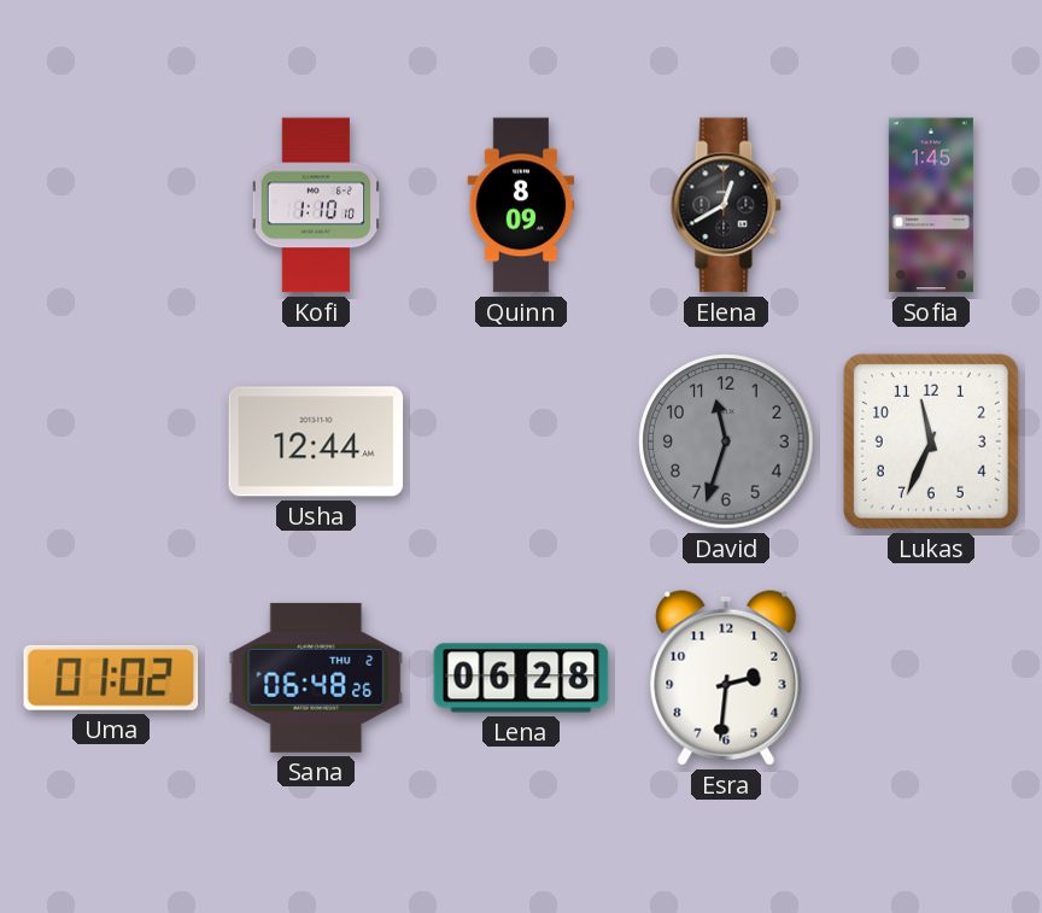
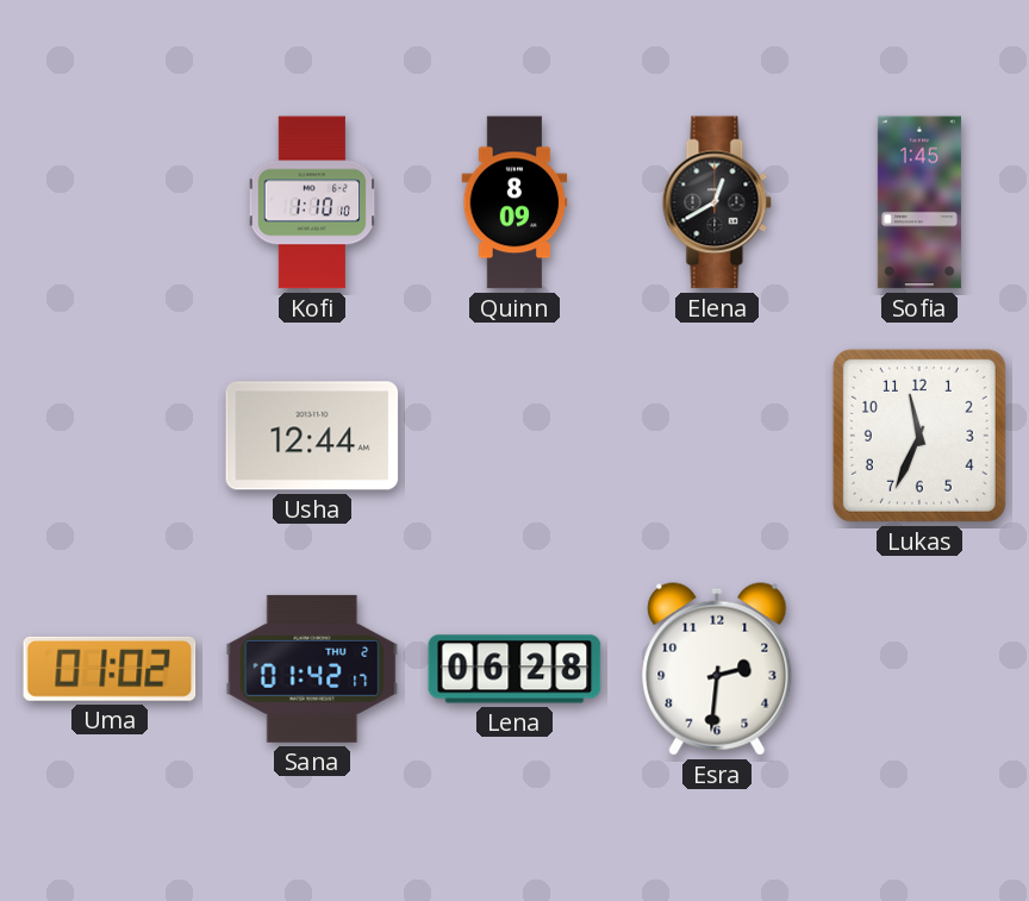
David: 11:33 -> none (726, 441)
Sana: 06:48 -> 01:42 (312, 669)
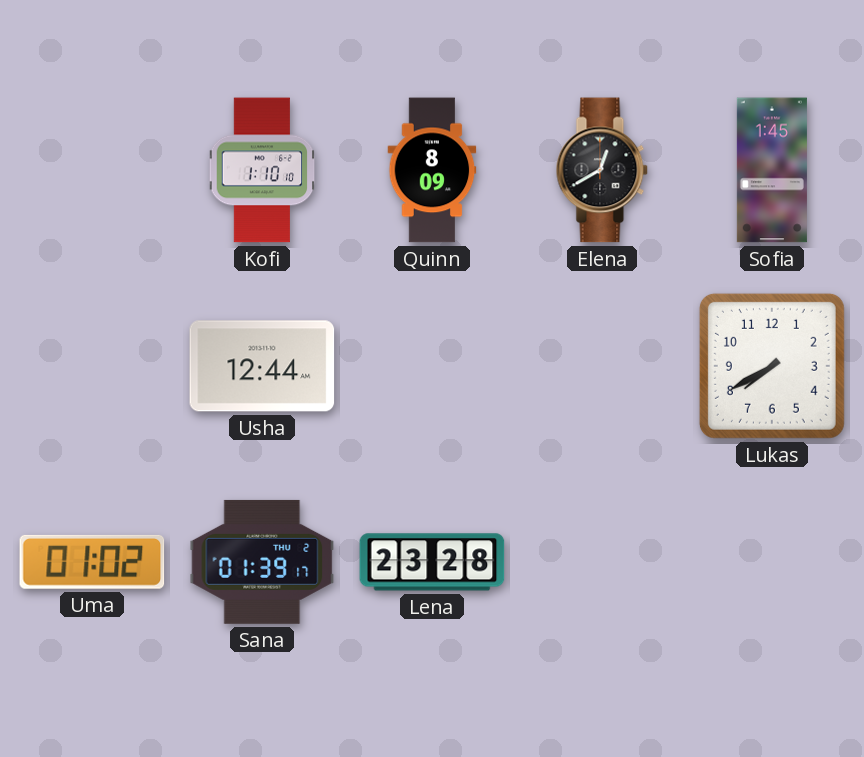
Lukas: 11:34 -> 7:40 (772, 366)
Sana: 01:42 -> 01:39 (262, 562)
Lena: 06:28 -> 23:28 (432, 562)
Esra: 2:31 -> none (717, 669)
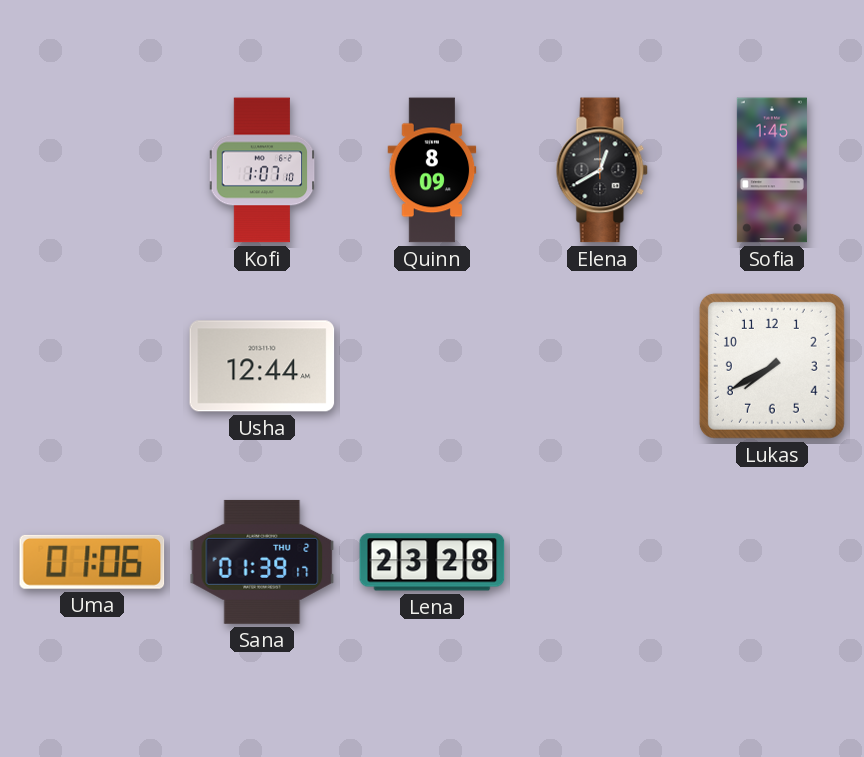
Kofi: 1:10 -> 1:07 (262, 170)
Uma: 01:02 -> 01:06 (92, 562)
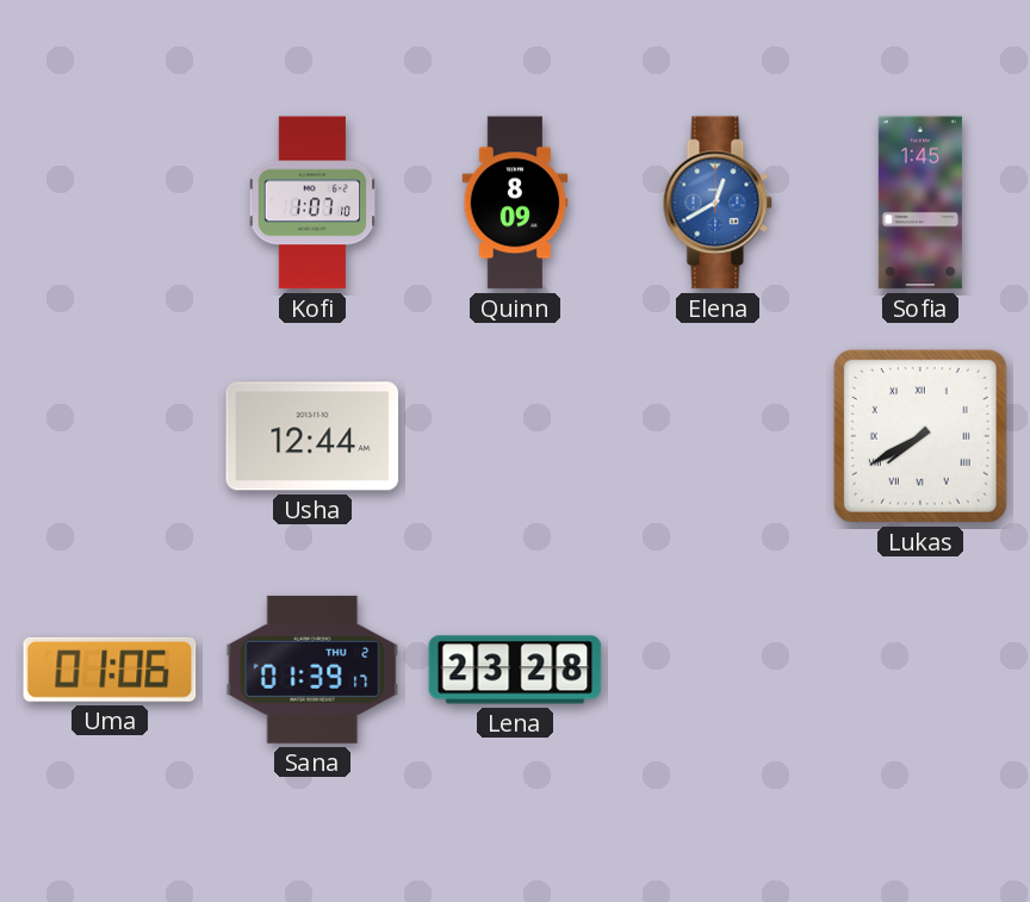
Elena dial: black -> blue (718, 203)
Lukas numerals: Arabic -> Roman (920, 436)
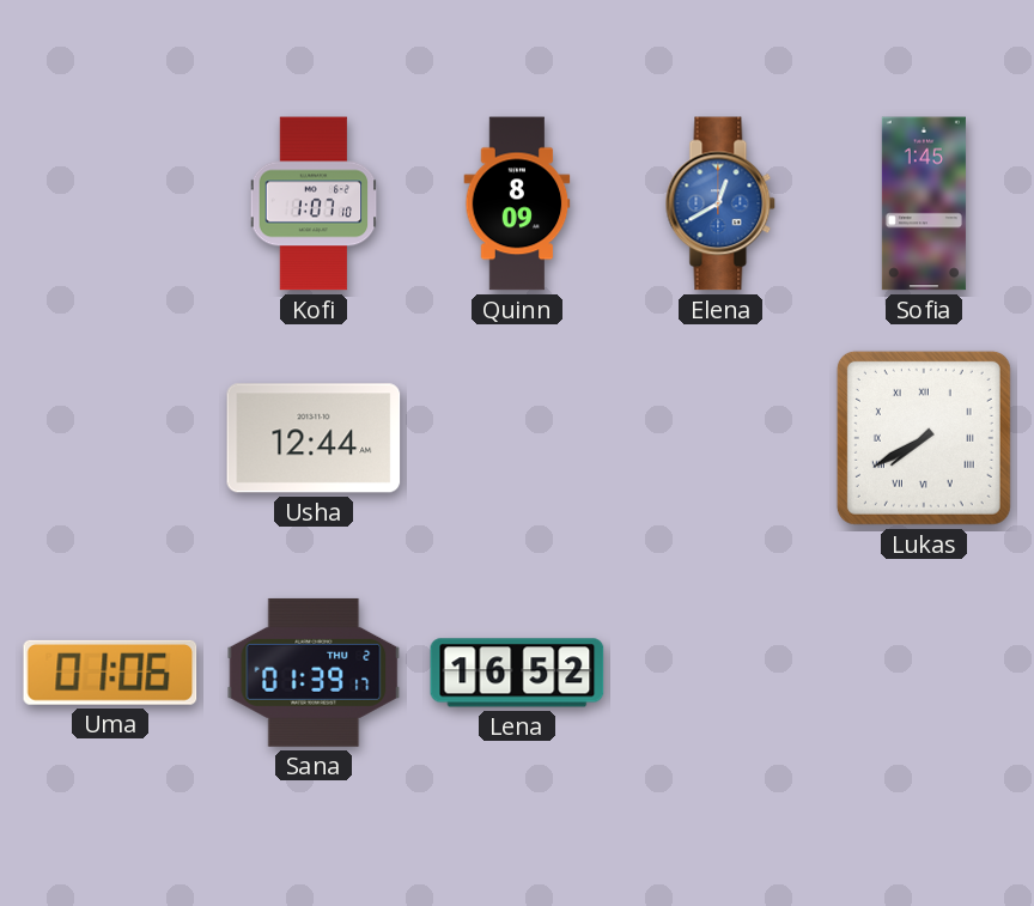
Lena: 23:28 -> 16:52 (517, 673)
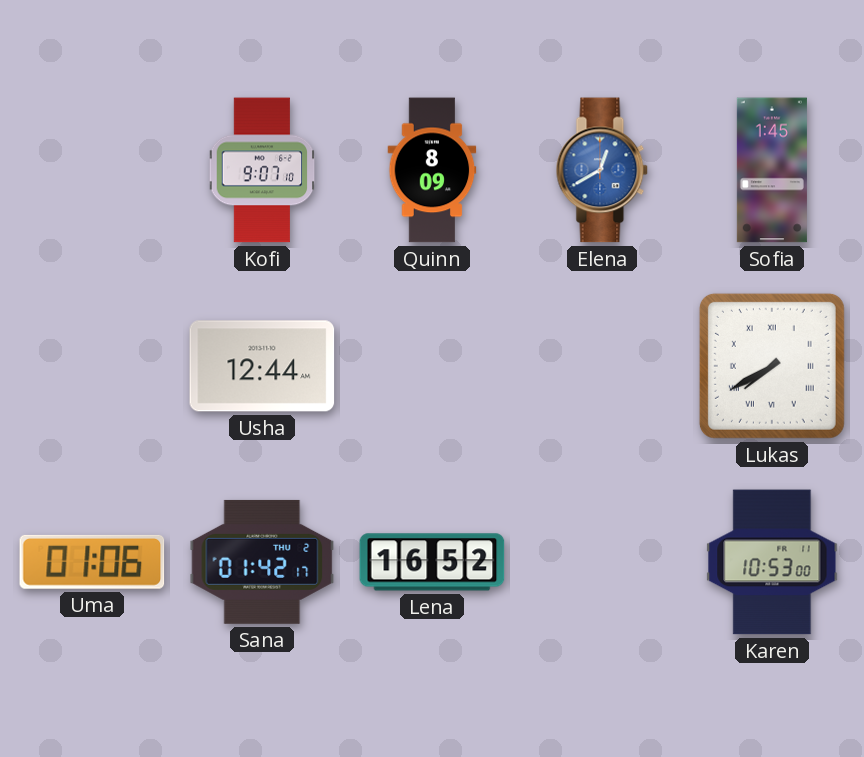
Kofi: 1:07 -> 9:07 (262, 170)
Sana: 01:39 -> 01:42 (262, 562)
Karen: none -> 10:53 (772, 562)
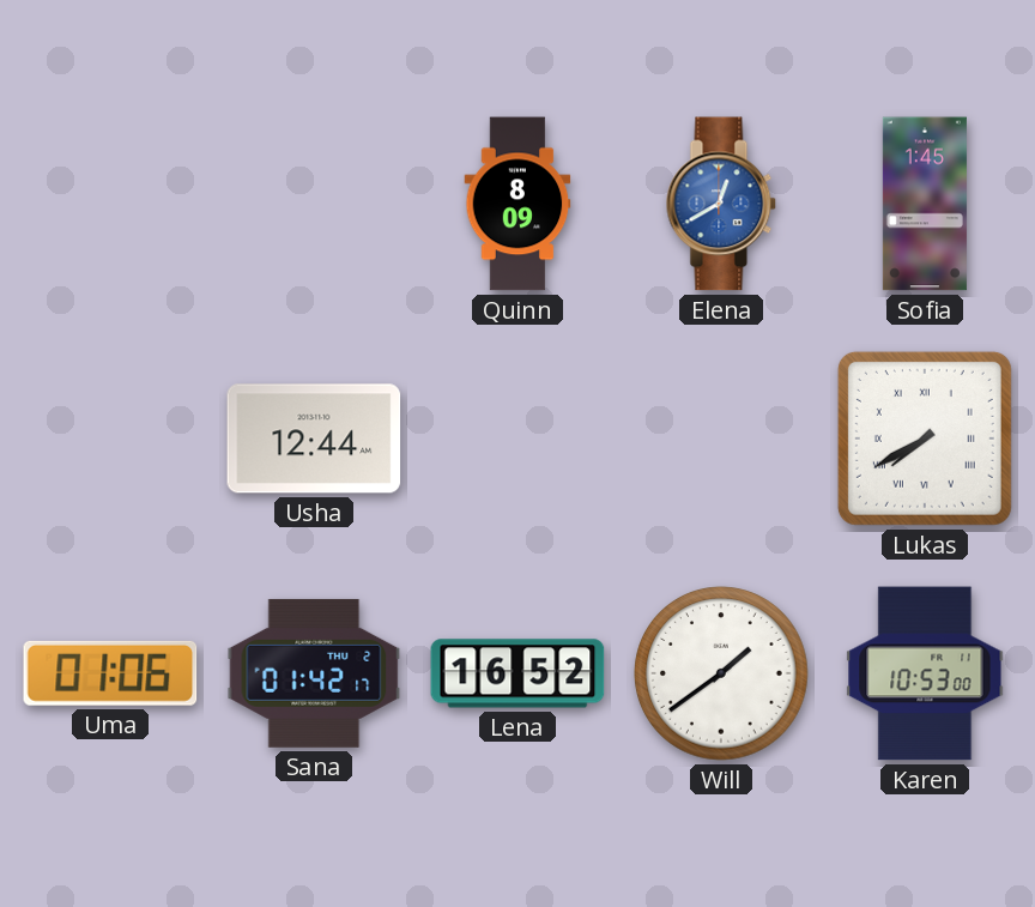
Kofi: 9:07 -> none (262, 170)
Will: none -> 1:39 (721, 673)
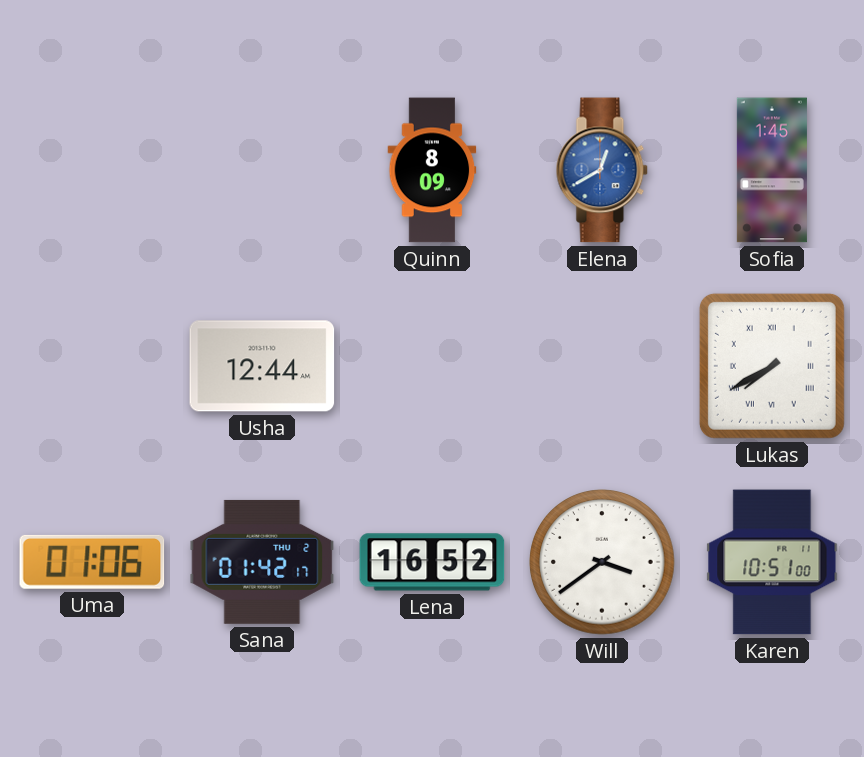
Will: 1:39 -> 3:39 (602, 562)
Karen: 10:53 -> 10:51 (772, 562)
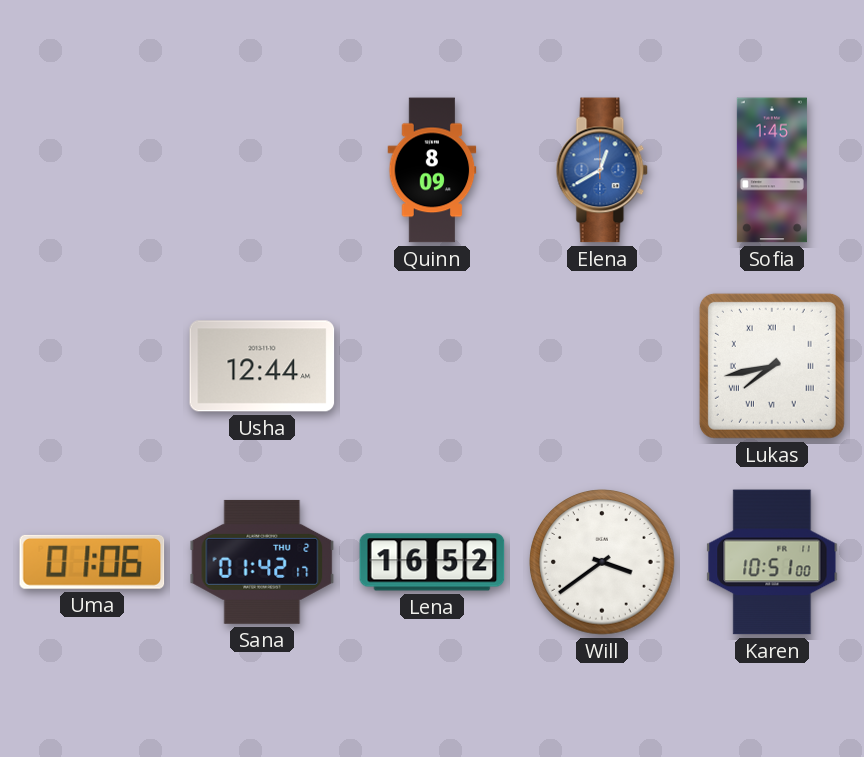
Lukas: 7:40 -> 7:43 (772, 366)
